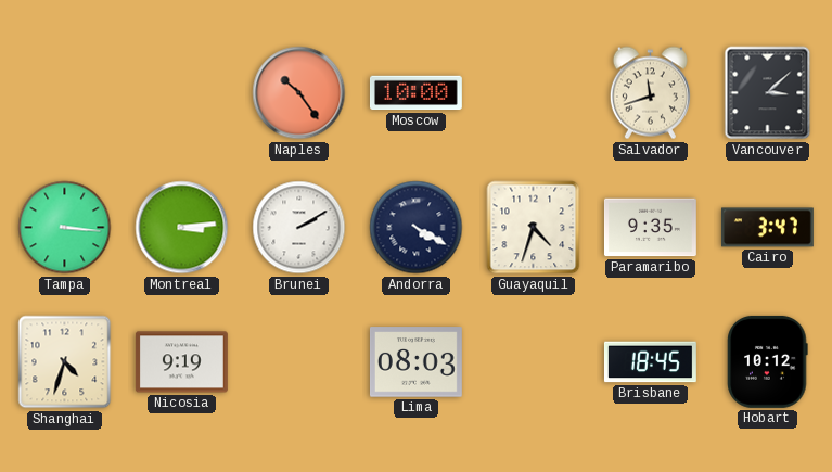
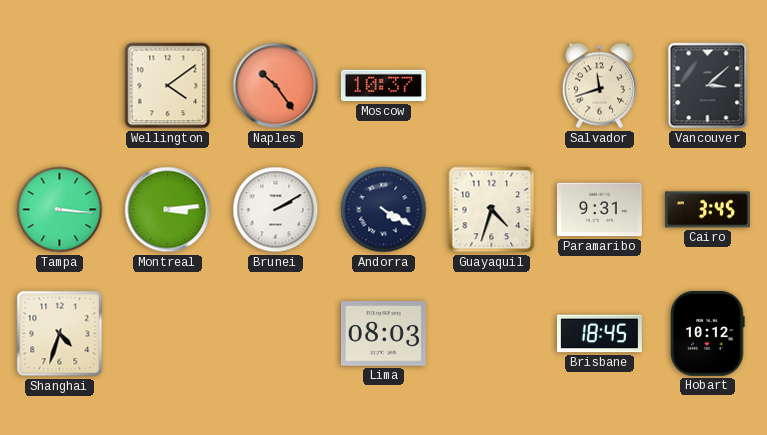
Wellington: none -> 4:09 (168, 86)
Moscow: 10:00 -> 10:37 (383, 86)
Paramaribo: 9:35 -> 9:31 (599, 210)
Cairo: 3:47 -> 3:45 (707, 210)
Nicosia: 9:19 -> none (181, 362)
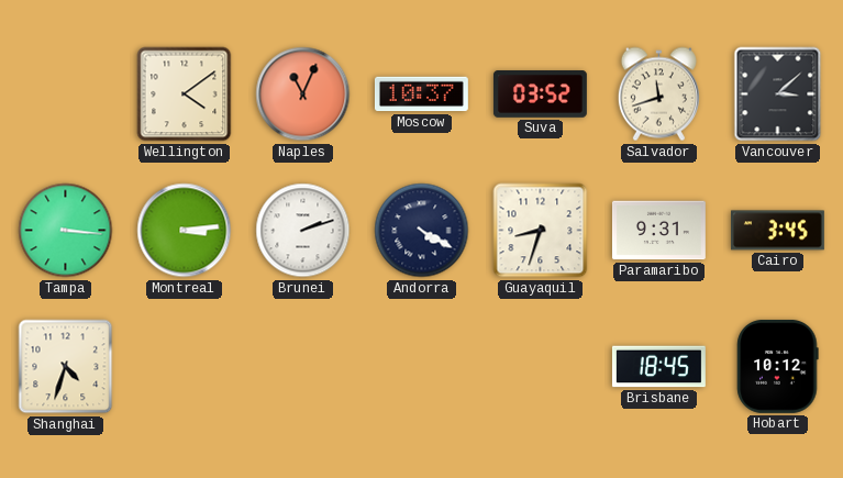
Naples: 10:24 -> 11:04 (303, 95)
Suva: none -> 03:52 (540, 95)
Brunei: 2:10 -> 2:12 (303, 231)
Guayaquil: 4:33 -> 8:33 (541, 231)
Lima: 08:03 -> none (383, 334)
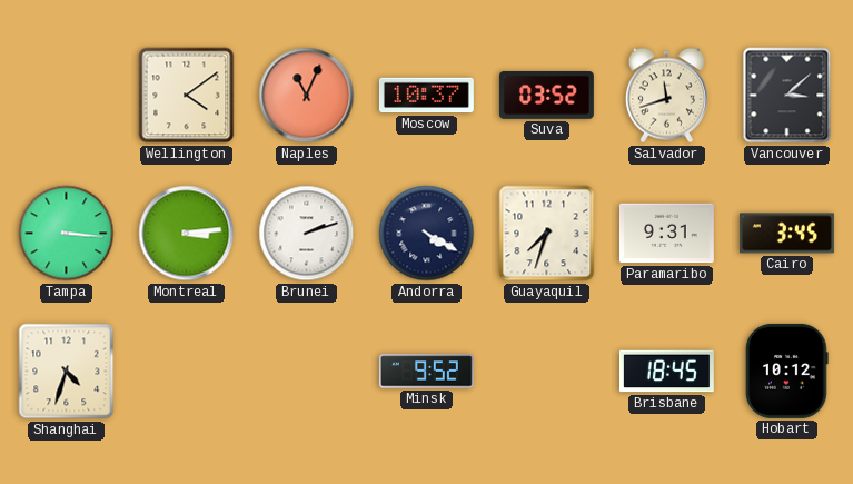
Guayaquil: 8:33 -> 7:33 (547, 234)
Minsk: none -> 9:52 (426, 372)
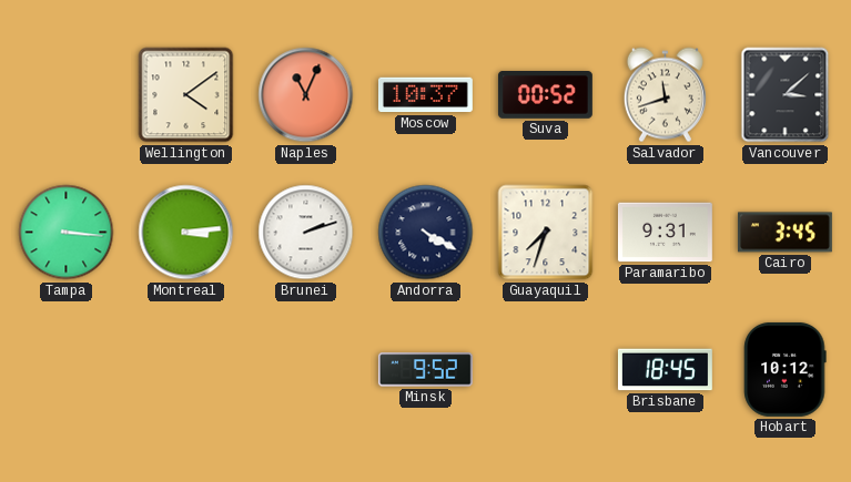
Suva: 03:52 -> 00:52 (545, 95)
Shanghai: 4:33 -> none (67, 372)
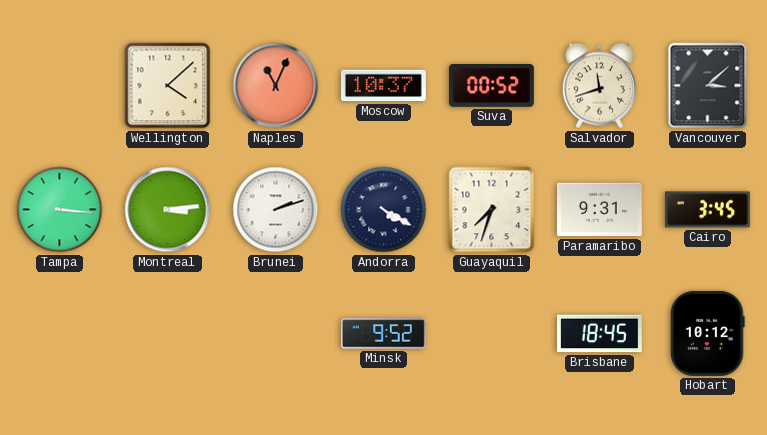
Wellington: 4:09 -> 4:08 (168, 86)
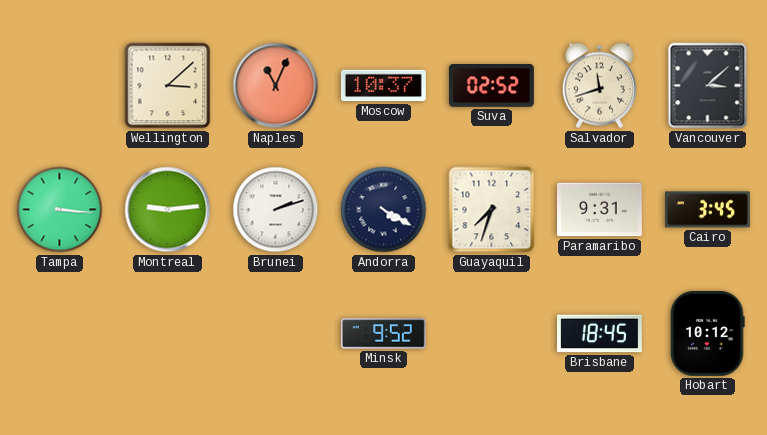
Wellington: 4:08 -> 3:08 (168, 86)
Suva: 00:52 -> 02:52 (491, 86)
Montreal: 3:14 -> 9:14 (168, 210)
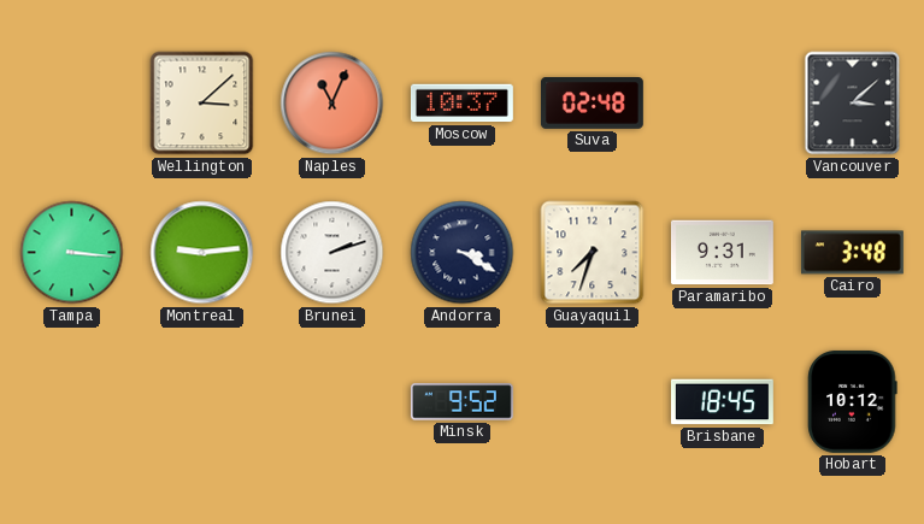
Suva: 02:52 -> 02:48 (592, 104)
Salvador: 11:42 -> none (599, 86)
Andorra: 4:20 -> 3:20 (463, 253)
Cairo: 3:45 -> 3:48 (852, 253)
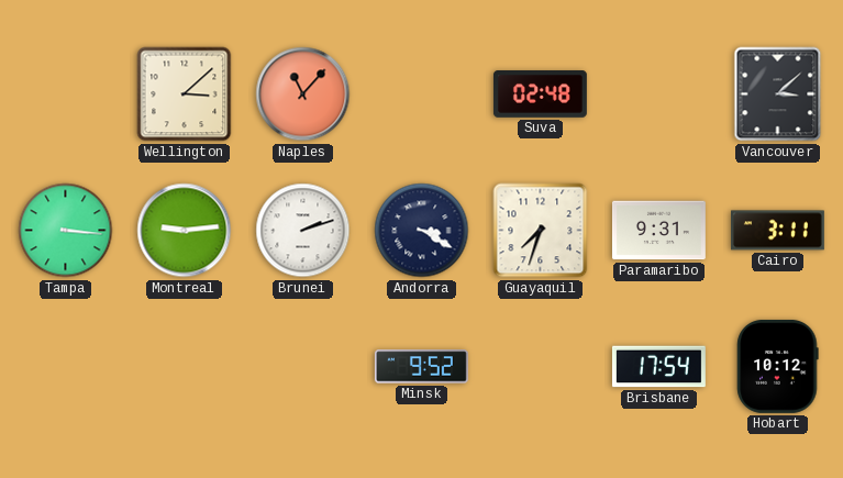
Naples: 11:04 -> 11:07 (303, 95)
Moscow: 10:37 -> none (461, 104)
Cairo: 3:48 -> 3:11 (777, 231)
Brisbane: 18:45 -> 17:54 (658, 367)
